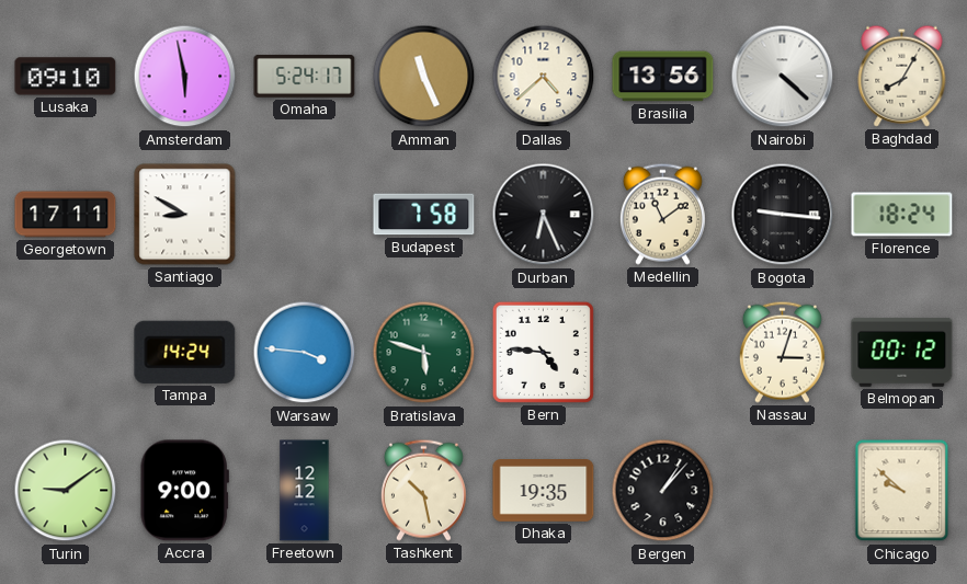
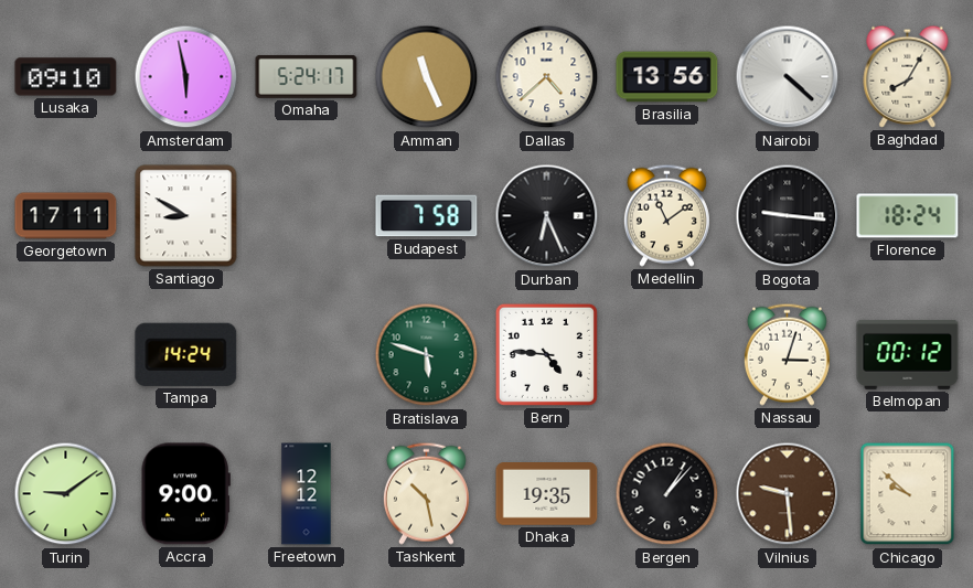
Warsaw: 3:46 -> none (305, 353)
Vilnius: none -> 9:29 (788, 494)
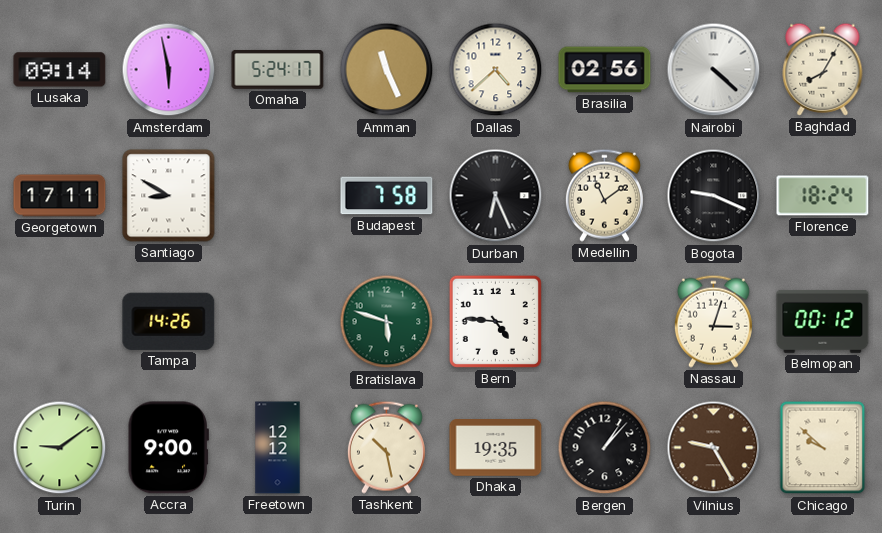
Lusaka: 09:10 -> 09:14 (60, 70)
Brasilia: 13:56 -> 02:56 (605, 70)
Bogota: 9:16 -> 9:19 (714, 196)
Tampa: 14:24 -> 14:26 (169, 321)
Vilnius: 9:29 -> 9:25 (714, 448)
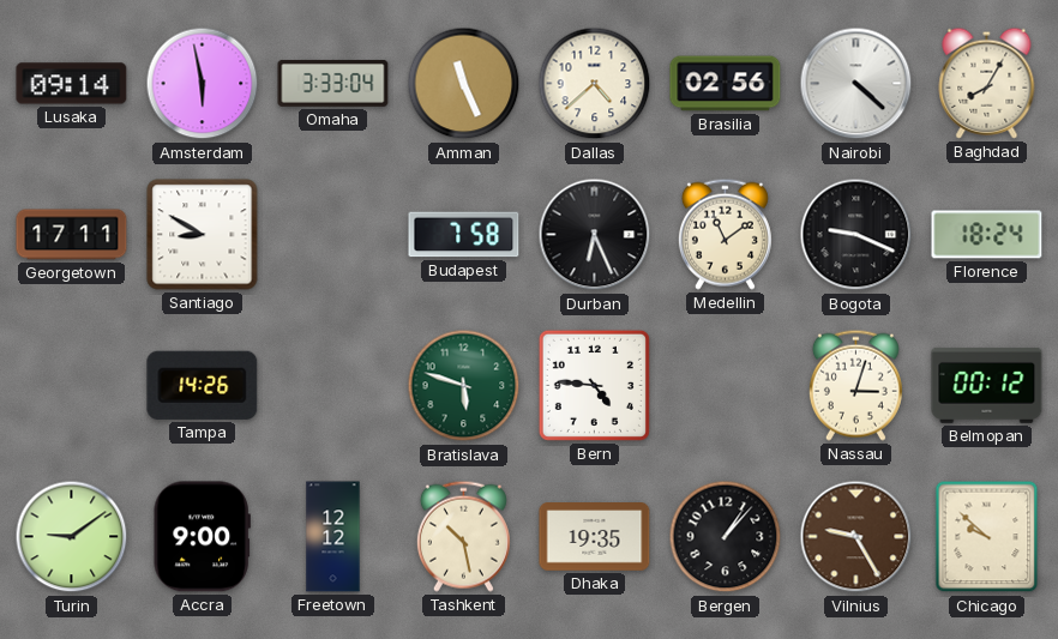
Omaha: 5:24 -> 3:33 (333, 83)
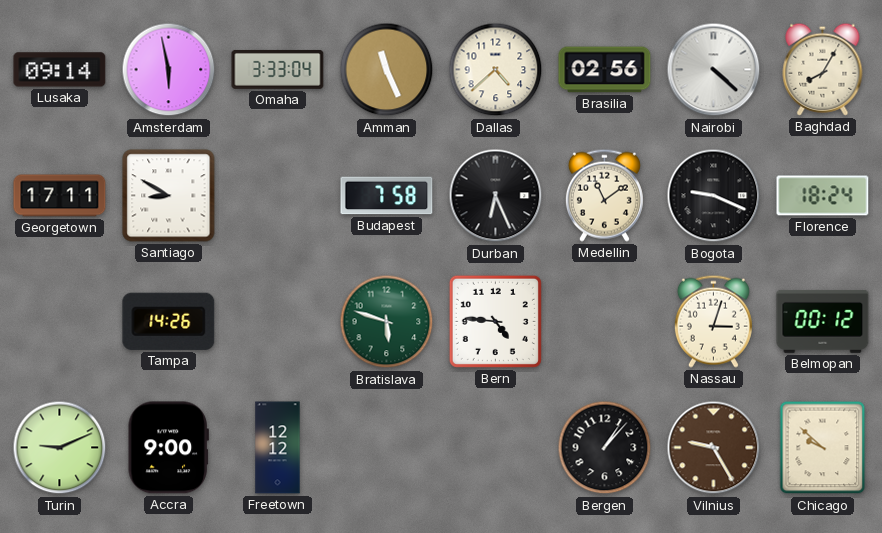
Turin: 9:09 -> 9:11 (60, 448)
Tashkent: 10:28 -> none (463, 536)
Dhaka: 19:35 -> none (595, 537)
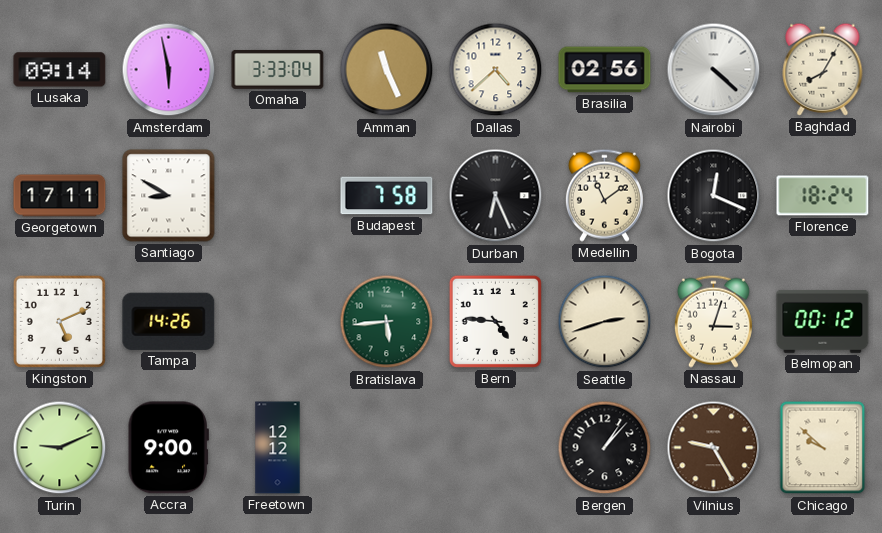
Bogota: 9:19 -> 12:19 (714, 196)
Kingston: none -> 5:11 (59, 321)
Bratislava: 5:48 -> 5:44 (387, 322)
Seattle: none -> 2:42 (605, 322)
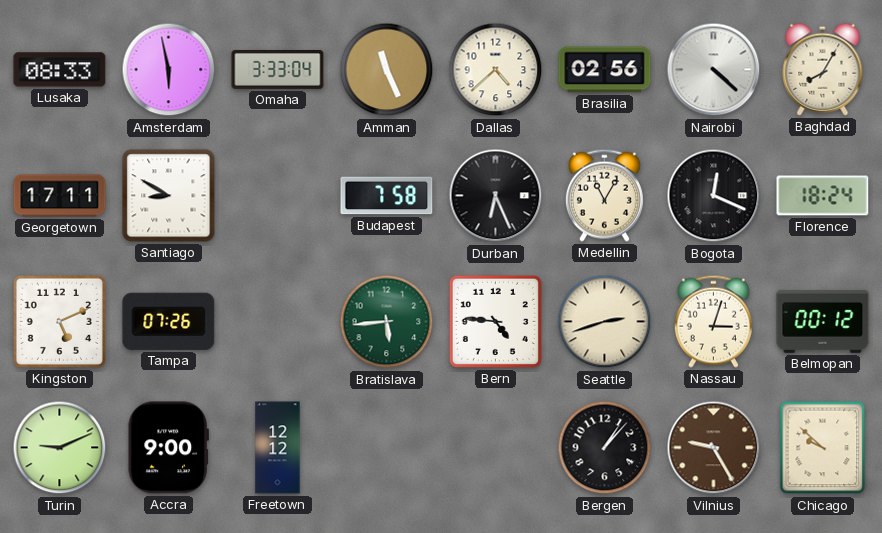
Lusaka: 09:14 -> 08:33 (60, 70)
Medellin: 11:09 -> 11:05 (604, 195)
Tampa: 14:26 -> 07:26 (169, 321)
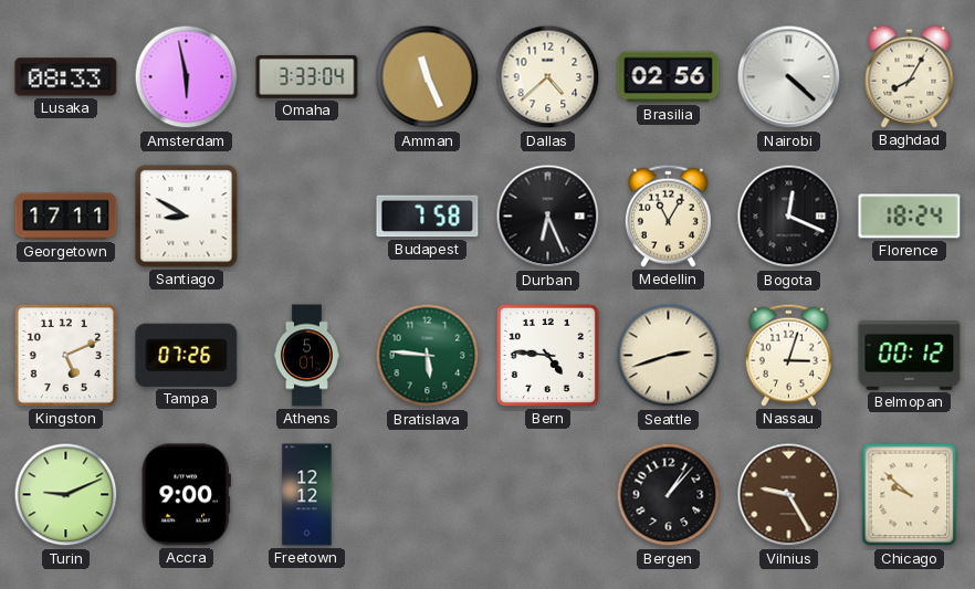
Athens: none -> 5:01 (306, 356)
Bratislava: 5:44 -> 5:46 (428, 356)
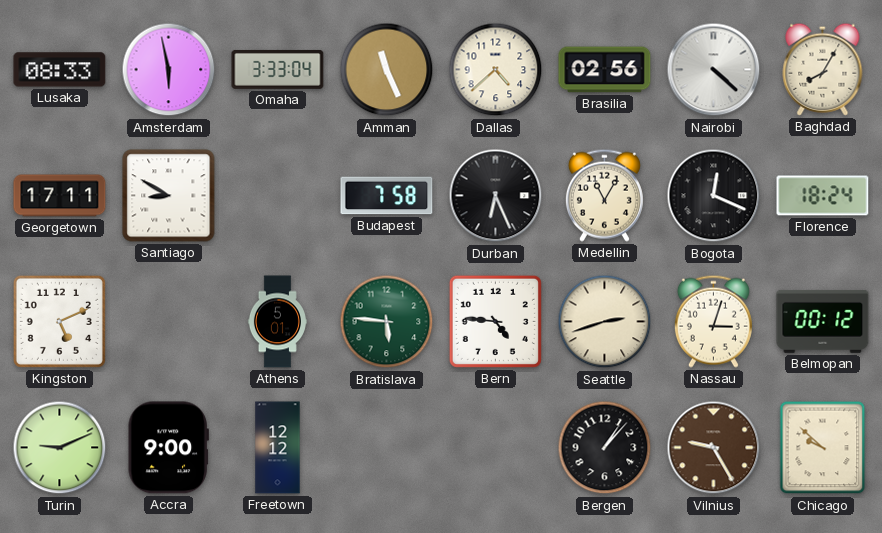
Tampa: 07:26 -> none (187, 355)
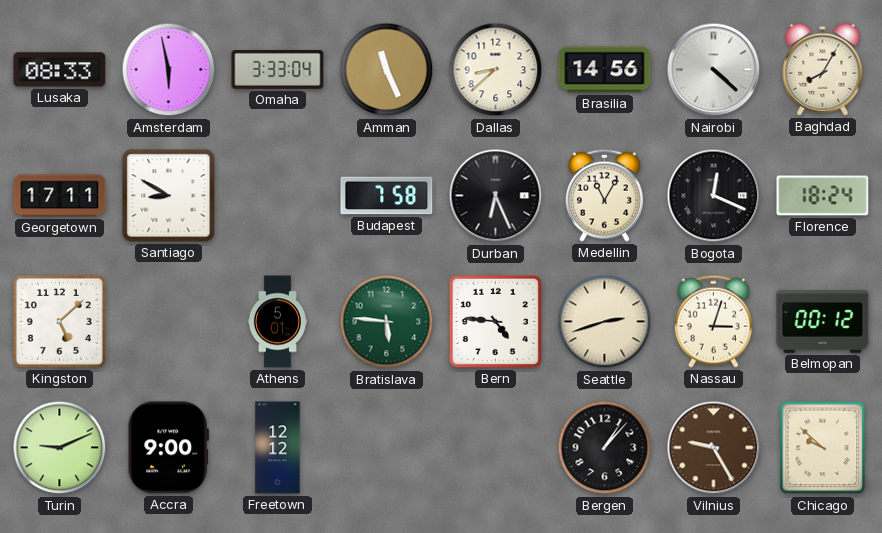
Dallas: 4:38 -> 8:38 (496, 70)
Brasilia: 02:56 -> 14:56 (605, 70)
Kingston: 5:11 -> 5:08 (59, 321)
